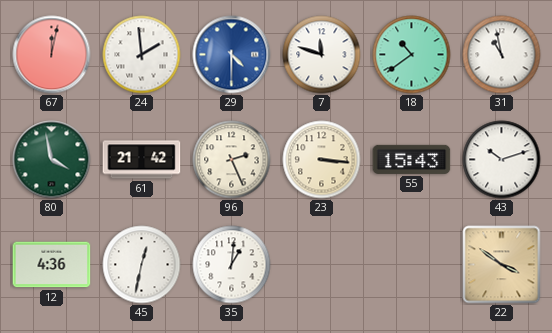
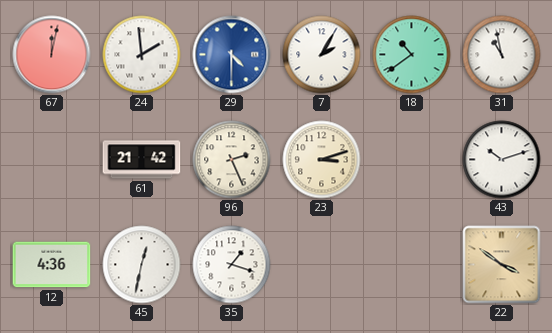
7: 11:48 -> 2:05 (322, 55)
80: 3:58 -> none (52, 160)
23: 3:16 -> 3:12 (322, 160)
55: 15:43 -> none (412, 159)
35: 1:01 -> 1:18 (232, 265)
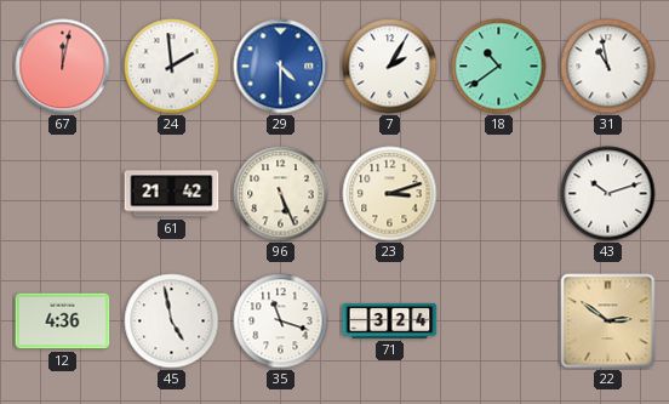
96: 2:26 -> 5:26 (281, 194)
45: 12:32 -> 4:58 (172, 322)
35: 1:18 -> 11:18 (281, 322)
71: none -> 3:24 (390, 320)
22: 3:51 -> 2:51 (608, 322)
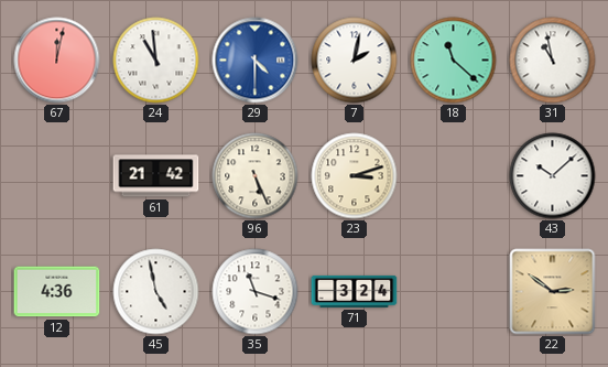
24: 1:59 -> 10:59 (156, 61)
7: 2:05 -> 2:02 (355, 61)
18: 10:39 -> 11:22 (454, 61)
43: 10:12 -> 10:08 (553, 176)
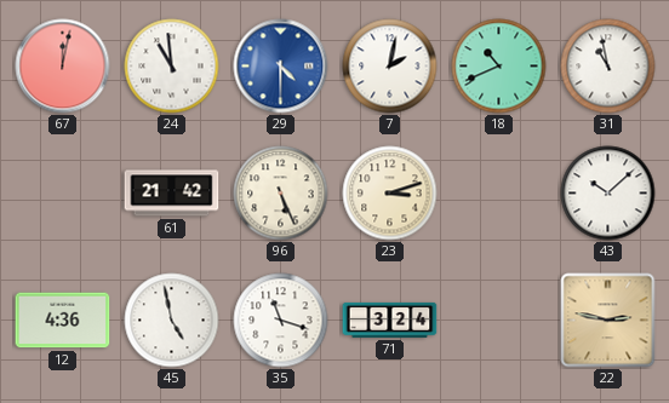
18: 11:22 -> 10:41 (499, 67)
22: 2:51 -> 2:47 (608, 321)
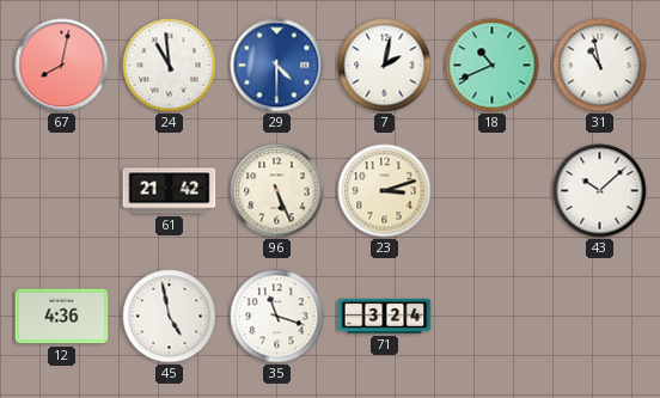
67: 12:02 -> 8:02 (62, 66)
22: 2:47 -> none (608, 321)
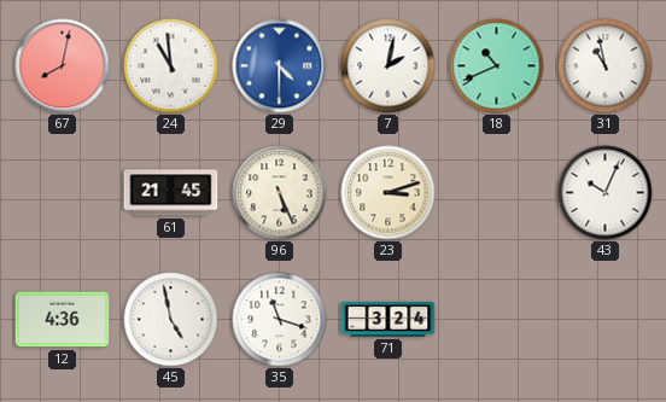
61: 21:42 -> 21:45 (171, 193)
43: 10:08 -> 10:04 (606, 193)
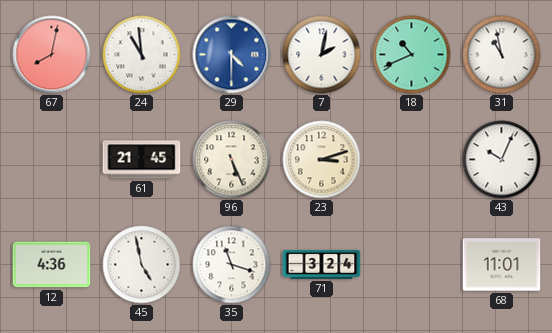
68: none -> 11:01 (502, 265)
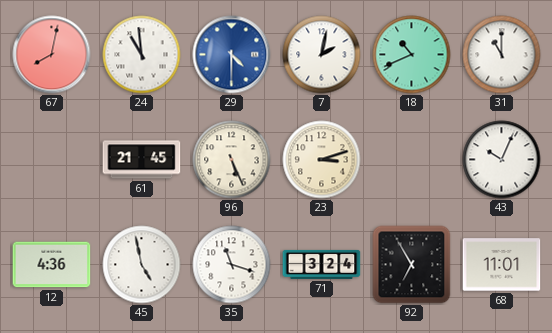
31: 10:58 -> 11:00 (502, 55)
92: none -> 6:55 (412, 265)
